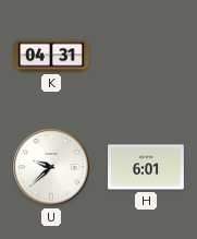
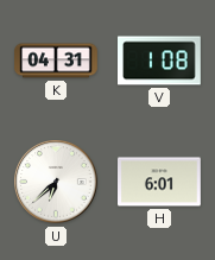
V: none -> 1:08 (160, 61)
U: 9:38 -> 6:38 (56, 182)
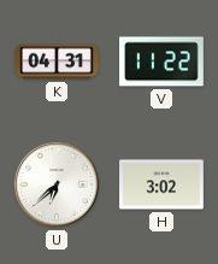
V: 1:08 -> 11:22 (163, 61)
H: 6:01 -> 3:02 (163, 184)
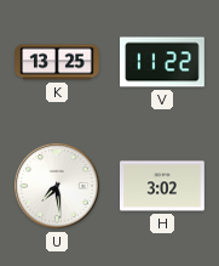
K: 04:31 -> 13:25 (57, 62)
U: 6:38 -> 7:29 (57, 186)
